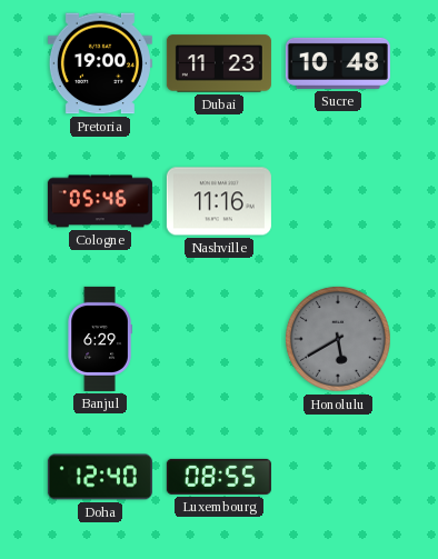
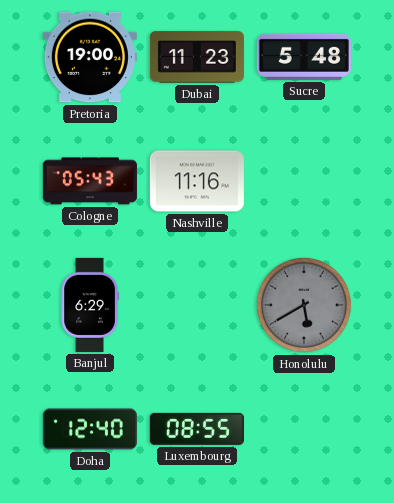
Sucre: 10:48 -> 5:48 (304, 57)
Cologne: 05:46 -> 05:43 (90, 181)
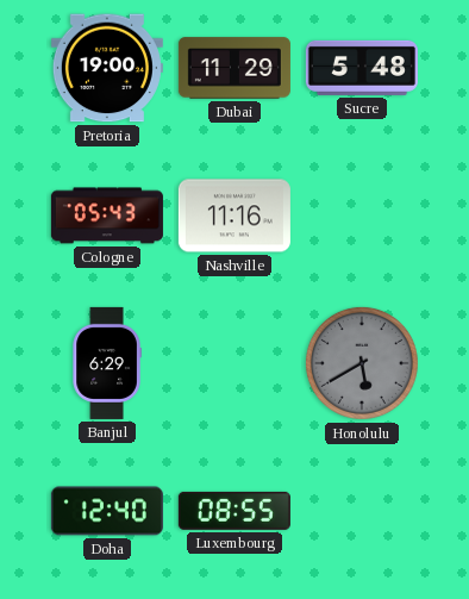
Dubai: 11:23 -> 11:29 (234, 68)
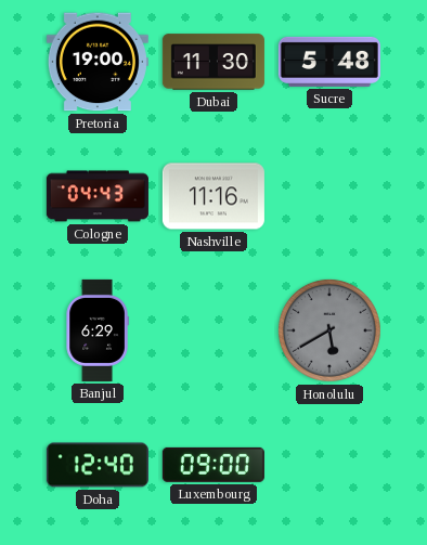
Dubai: 11:29 -> 11:30 (214, 62)
Cologne: 05:43 -> 04:43 (98, 196)
Luxembourg: 08:55 -> 09:00 (214, 465)
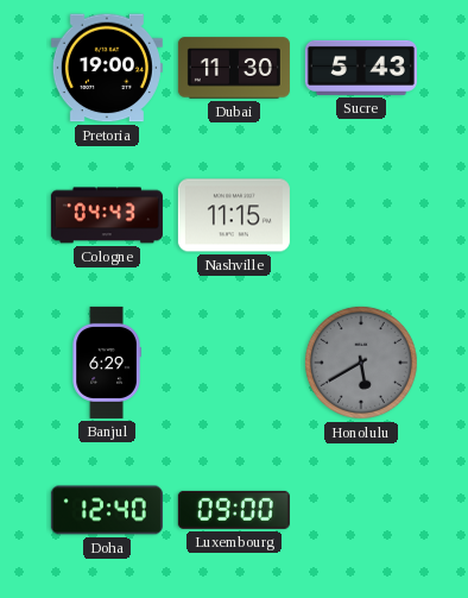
Sucre: 5:48 -> 5:43 (361, 68)
Nashville: 11:16 -> 11:15 (234, 215)
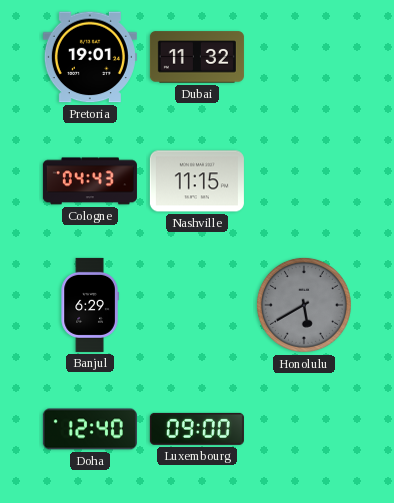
Pretoria: 19:00 -> 19:01 (90, 57)
Dubai: 11:30 -> 11:32 (197, 57)
Sucre: 5:43 -> none (361, 68)
